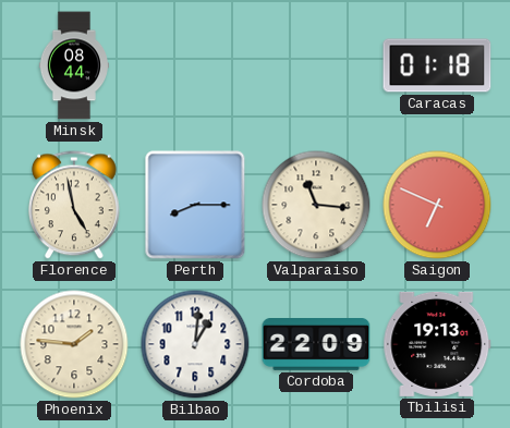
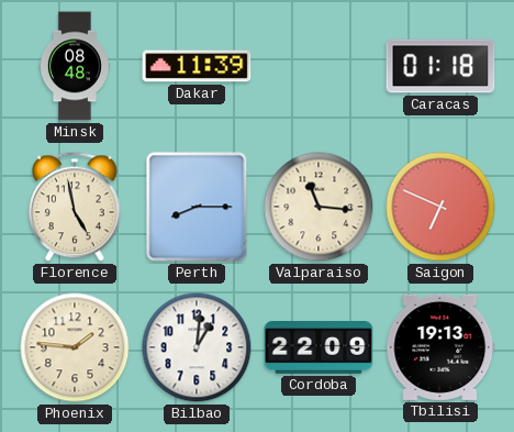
Minsk: 08:44 -> 08:48 (75, 66)
Dakar: none -> 11:39 (197, 66)
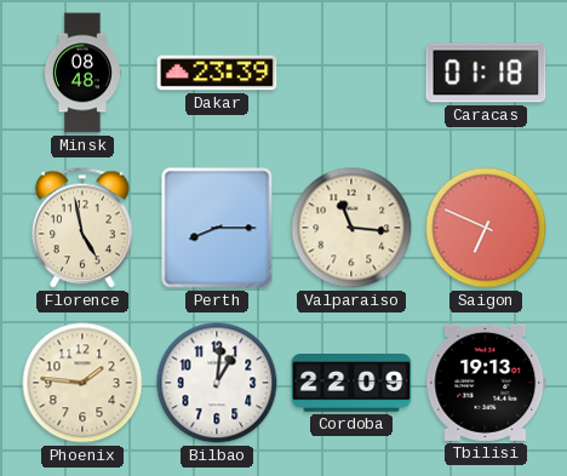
Dakar: 11:39 -> 23:39 (217, 73)
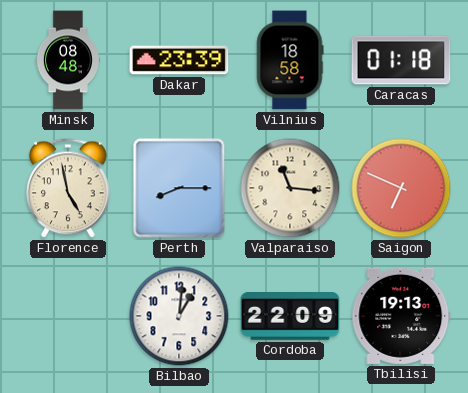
Vilnius: none -> 18:58 (290, 60)
Phoenix: 1:46 -> none (82, 383)
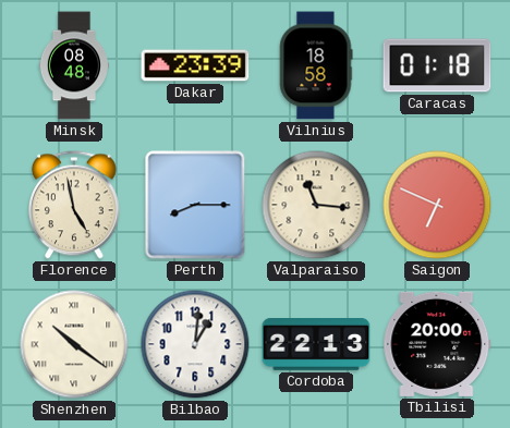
Shenzhen: none -> 10:21 (74, 344)
Cordoba: 22:09 -> 22:13 (316, 345)
Tbilisi: 19:13 -> 20:00 (437, 344)
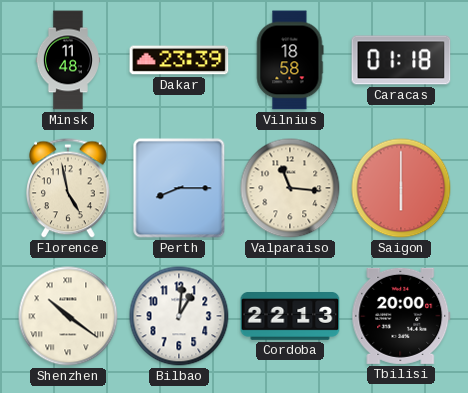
Minsk: 08:48 -> 11:48 (68, 60)
Saigon: 6:49 -> 6:00 (401, 188)
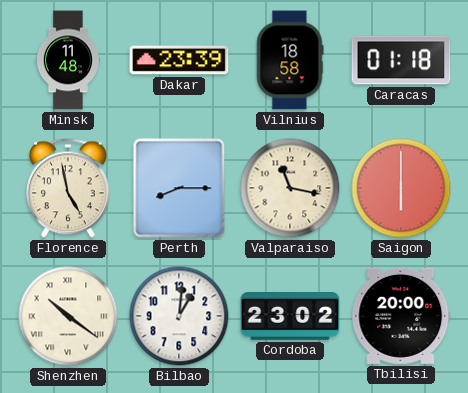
Valparaiso: 11:16 -> 11:17 (290, 188)
Cordoba: 22:13 -> 23:02 (290, 317)
